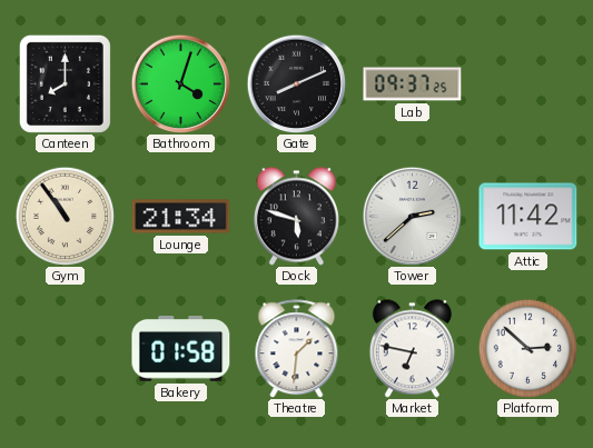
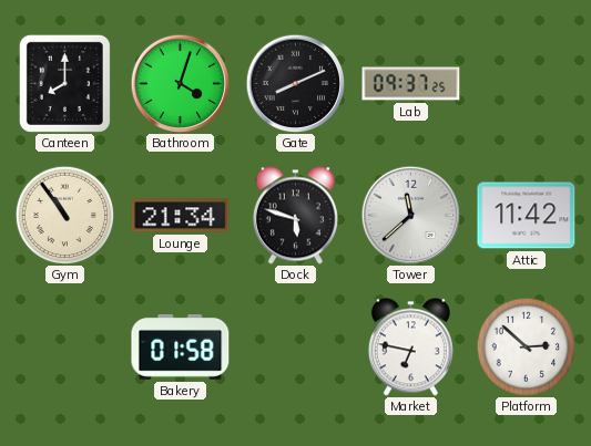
Tower: 2:38 -> 11:38 (410, 215)
Theatre: 1:31 -> none (297, 349)
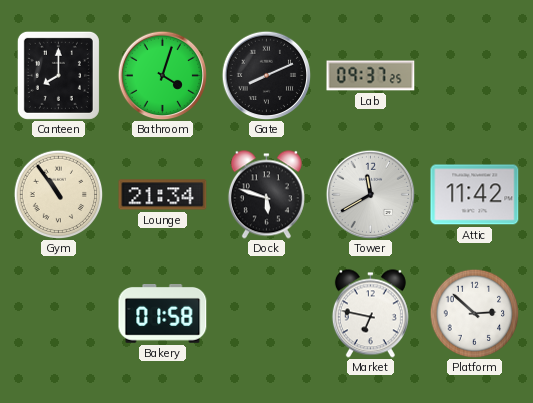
Tower: 11:38 -> 11:40 (370, 194)
